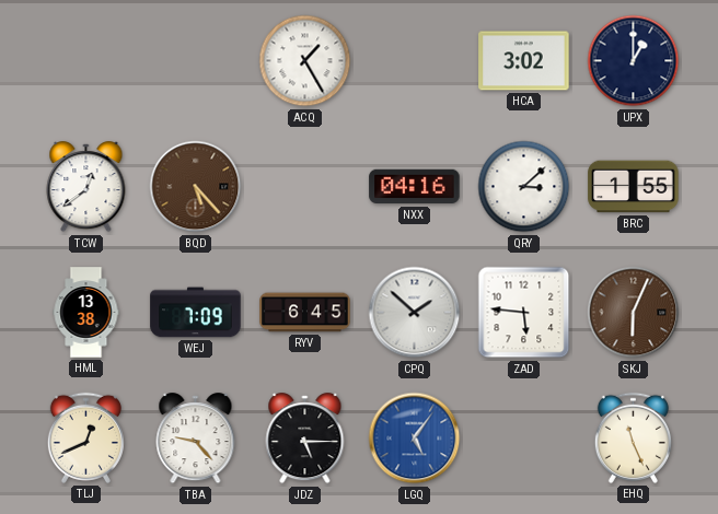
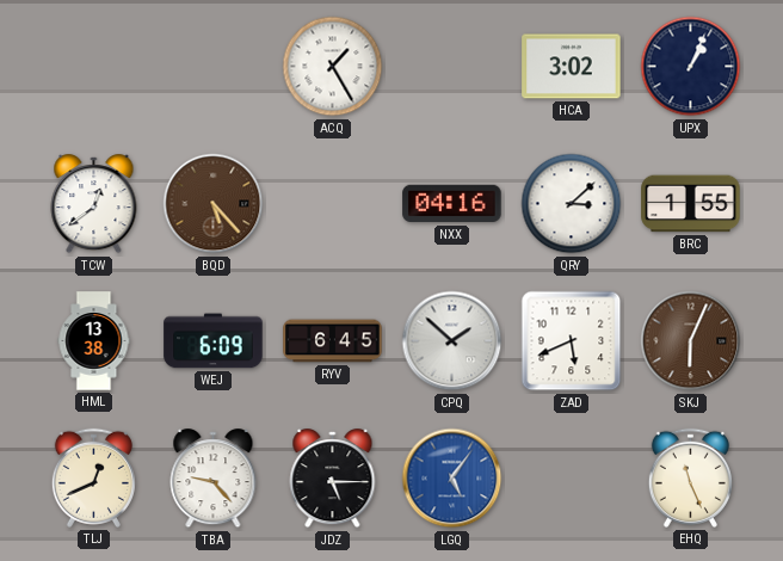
UPX: 1:00 -> 1:04 (691, 67)
WEJ: 7:09 -> 6:09 (214, 341)
ZAD: 5:46 -> 5:41 (572, 341)
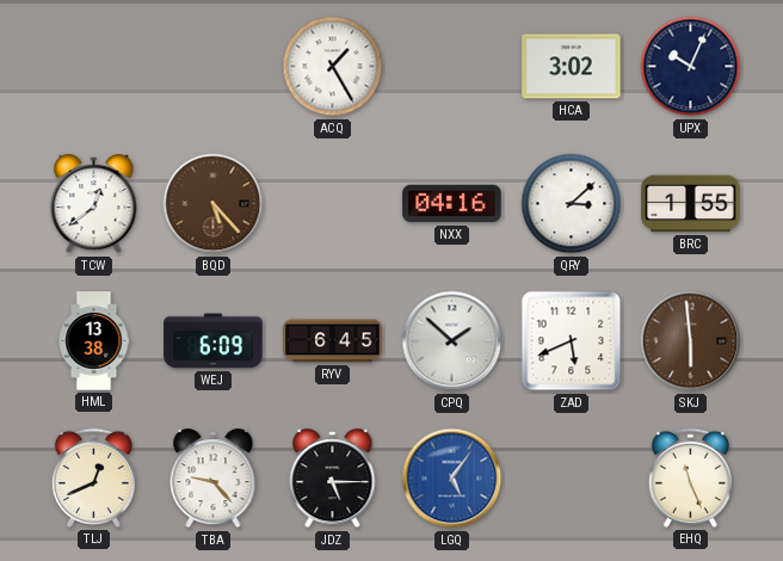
UPX: 1:04 -> 10:04 (691, 67)
SKJ: 6:04 -> 5:59 (691, 341)
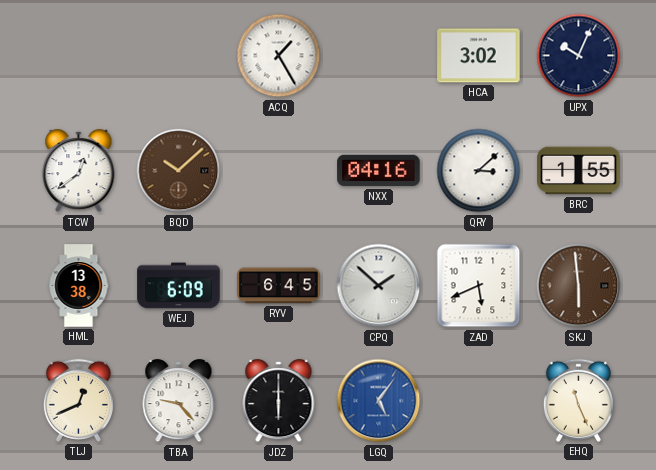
BQD: 5:23 -> 10:08 (179, 171)
JDZ: 5:15 -> 6:00 (279, 401)
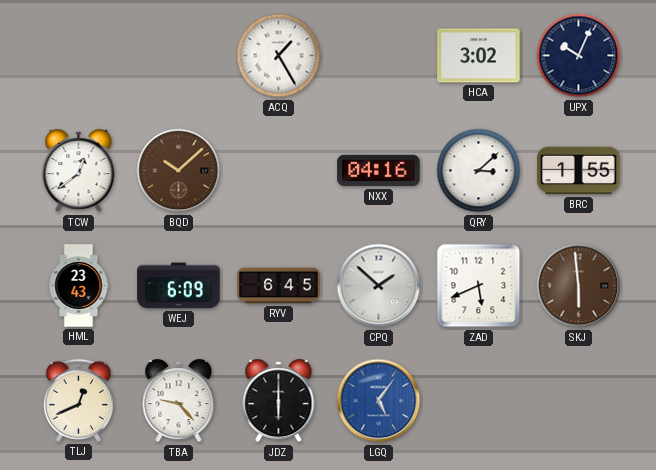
HML: 13:38 -> 23:43 (79, 286)
EHQ: 11:26 -> none (578, 400)
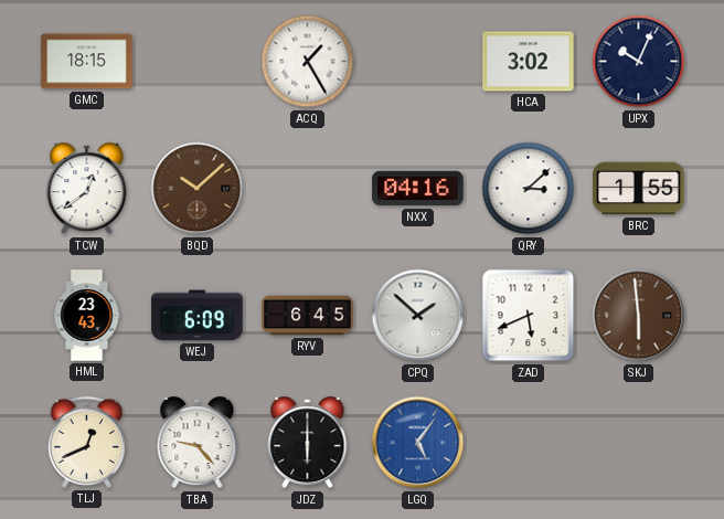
GMC: none -> 18:15 (87, 62)
